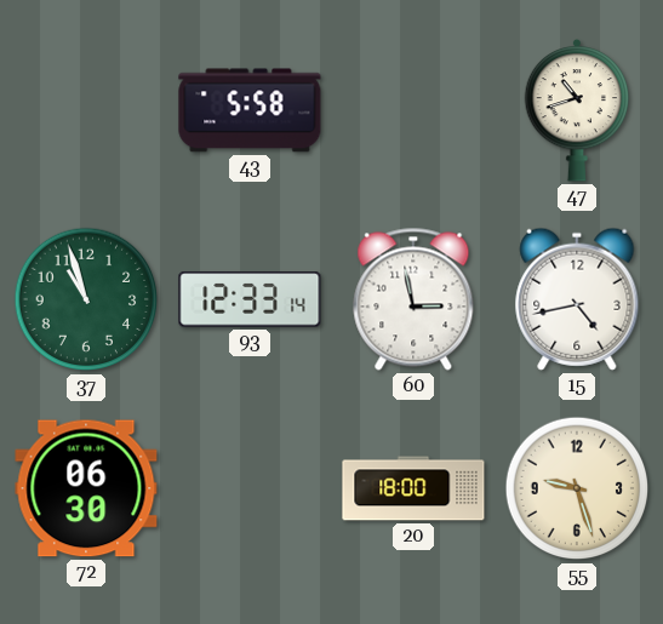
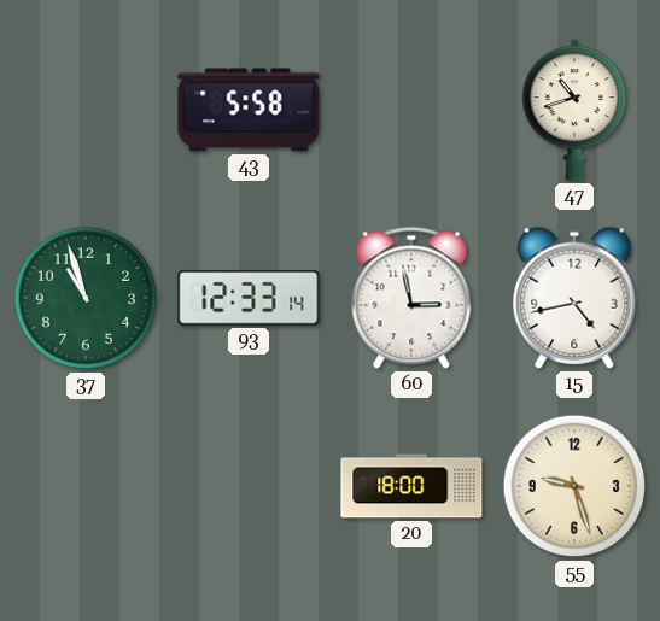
72: 06:30 -> none (86, 488)
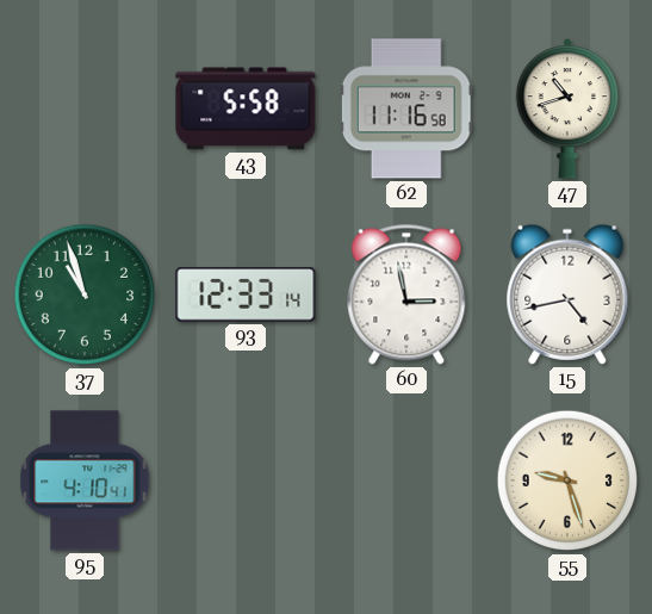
62: none -> 11:16 (406, 108)
95: none -> 4:10 (85, 480)
20: 18:00 -> none (411, 486)
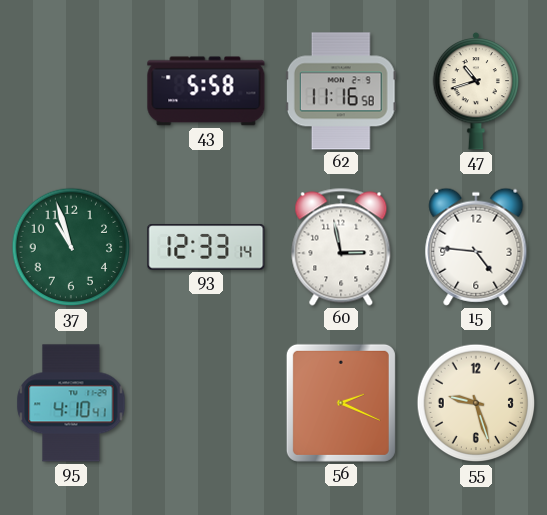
15: 4:43 -> 4:46 (476, 247)
56: none -> 2:19 (341, 403)
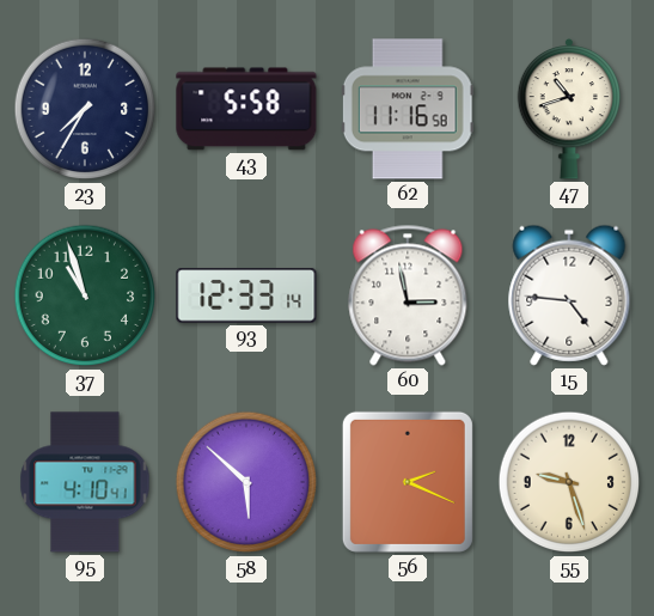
23: none -> 7:35 (85, 109)
58: none -> 5:52 (246, 482)
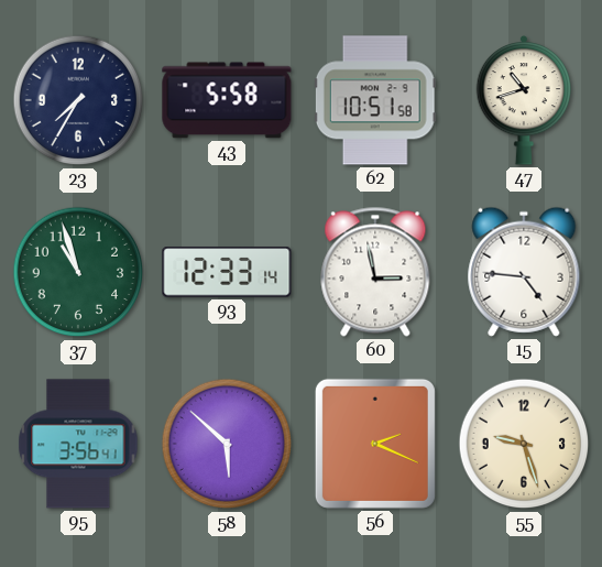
62: 11:16 -> 10:51 (375, 100)
95: 4:10 -> 3:56 (78, 444)
